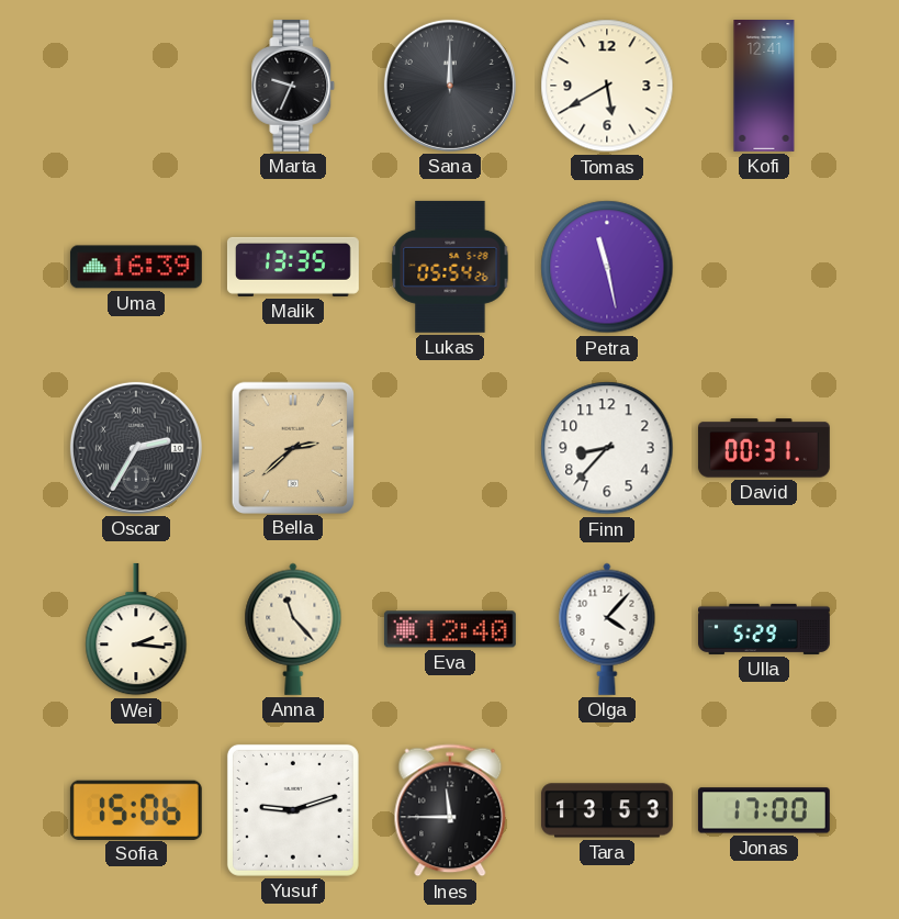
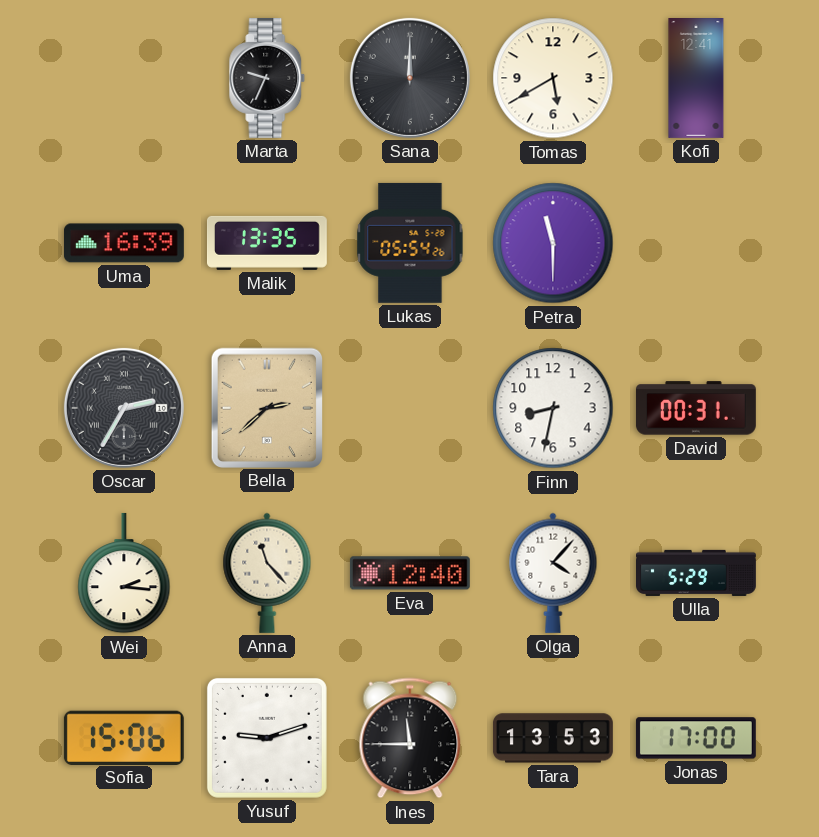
Petra: 11:28 -> 11:30 (553, 243)
Finn: 8:37 -> 8:32 (553, 408)
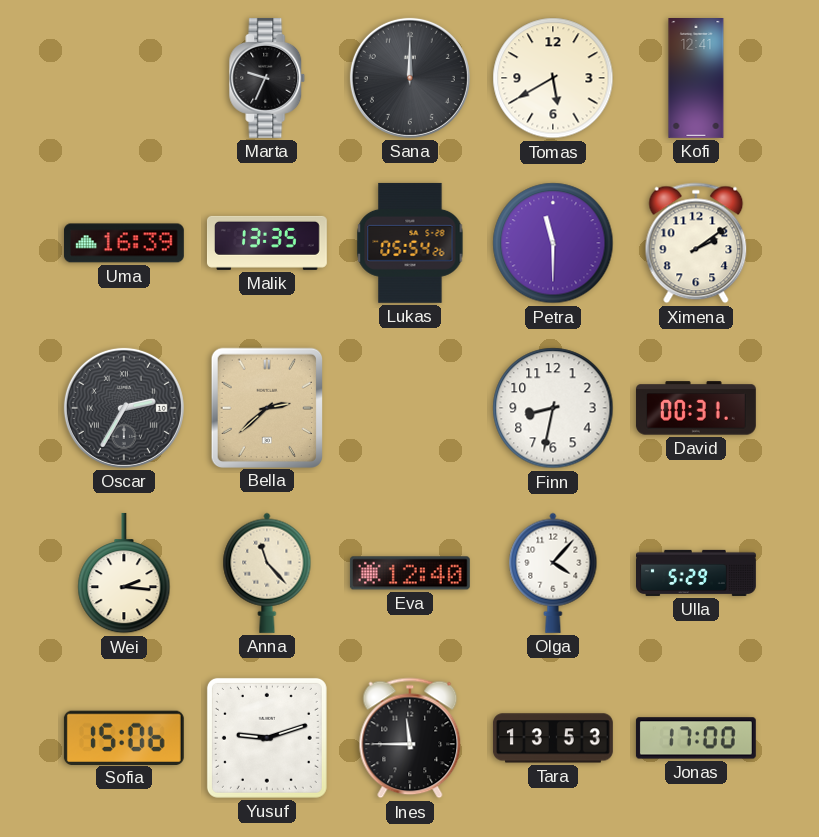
Ximena: none -> 2:09 (696, 243)
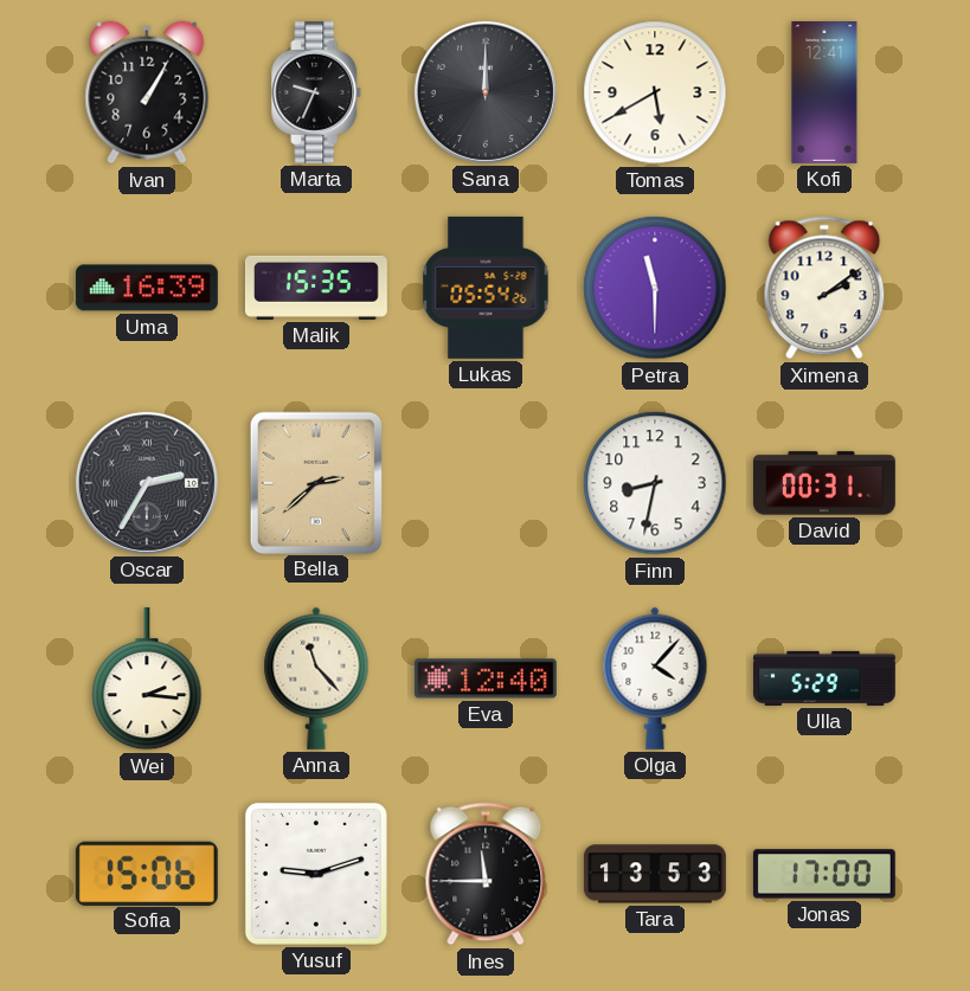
Ivan: none -> 1:05 (147, 92)
Malik: 13:35 -> 15:35 (316, 288)
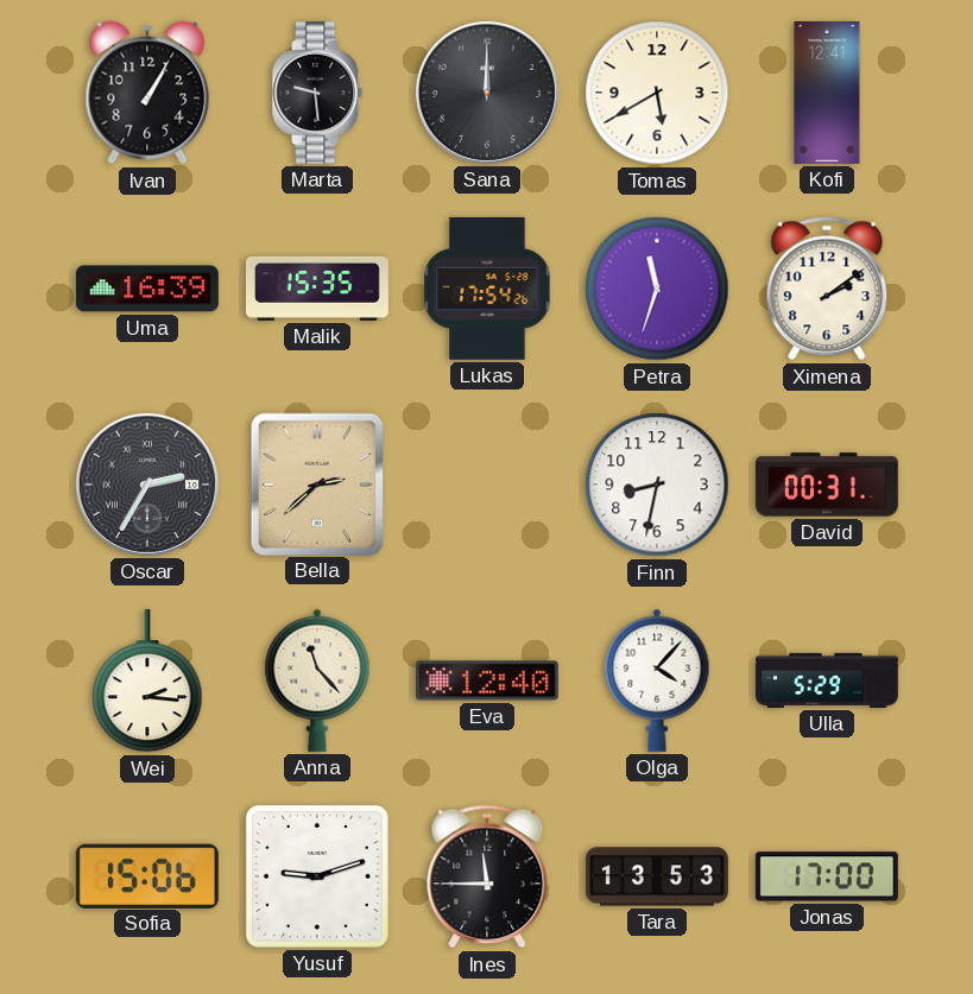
Marta: 9:34 -> 9:29 (317, 93)
Lukas: 05:54 -> 17:54 (487, 289)
Petra: 11:30 -> 11:33 (657, 289)
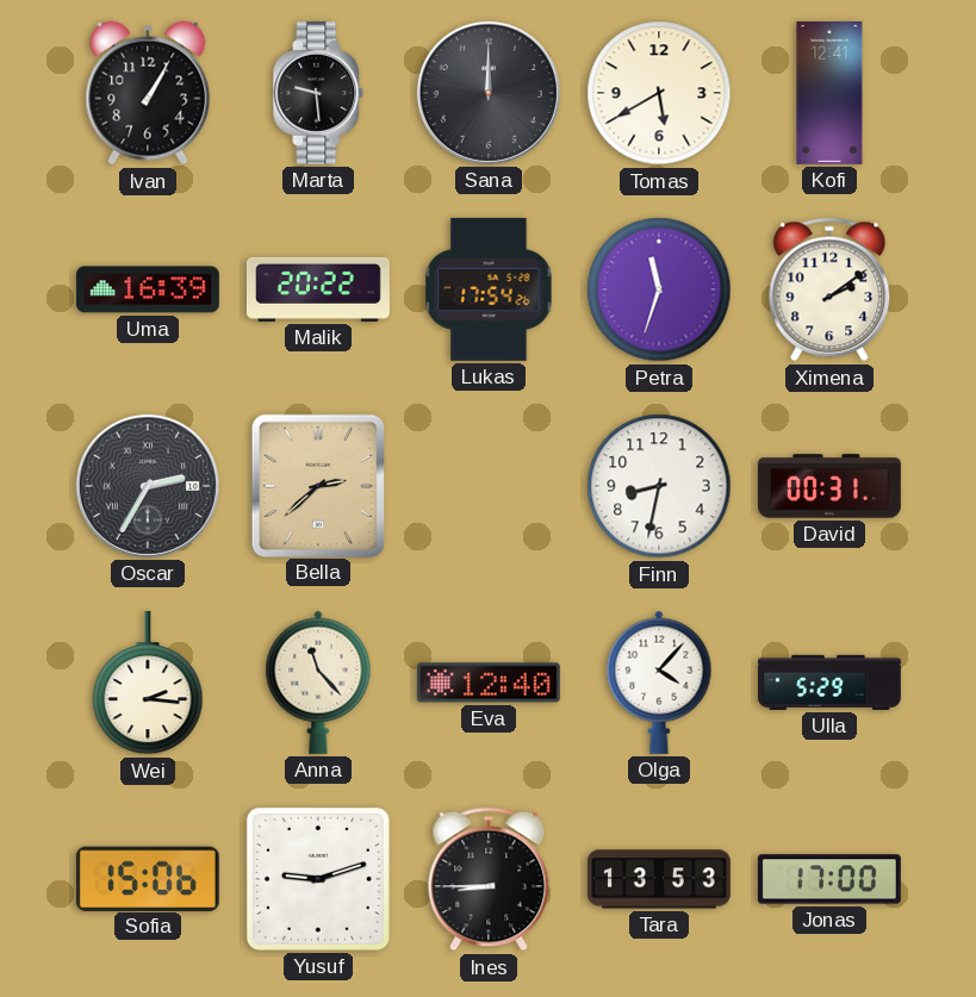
Malik: 15:35 -> 20:22 (318, 289)
Ines: 11:45 -> 8:45 (489, 879)
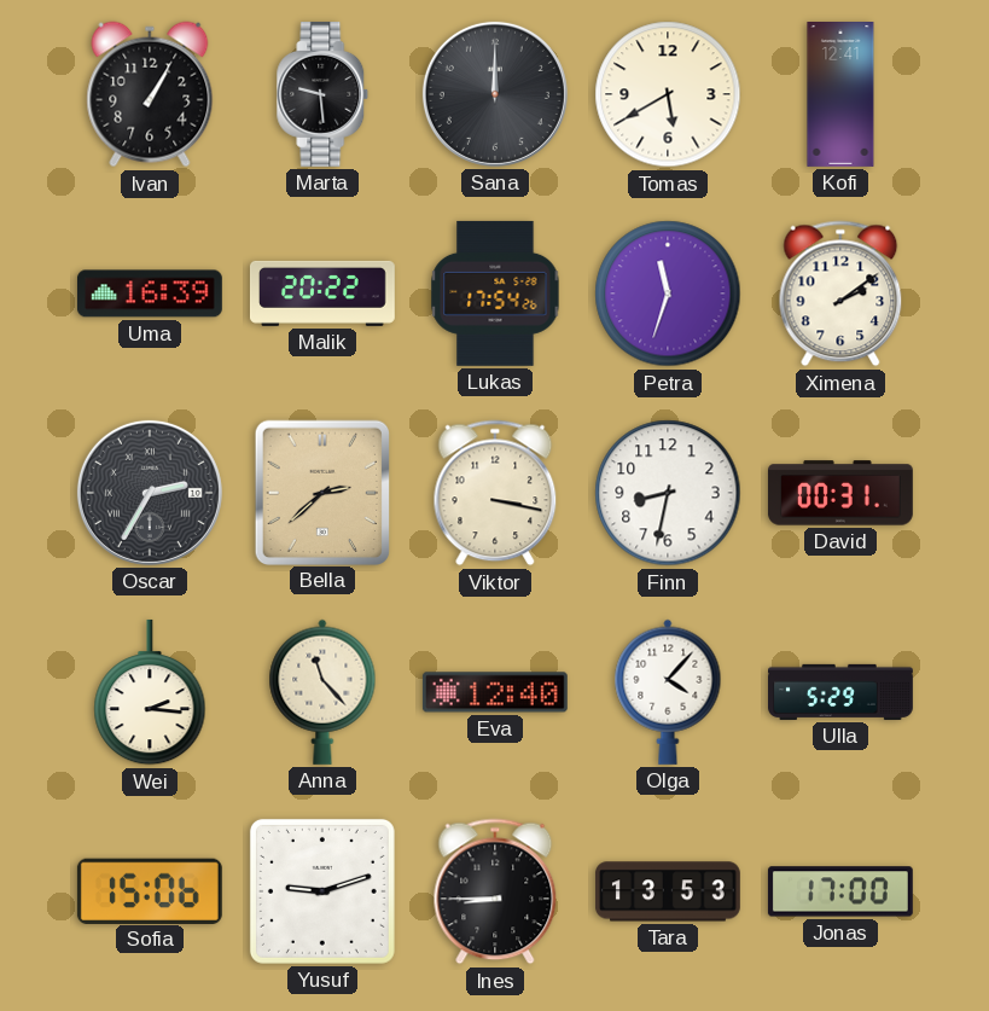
Viktor: none -> 3:17 (495, 493)
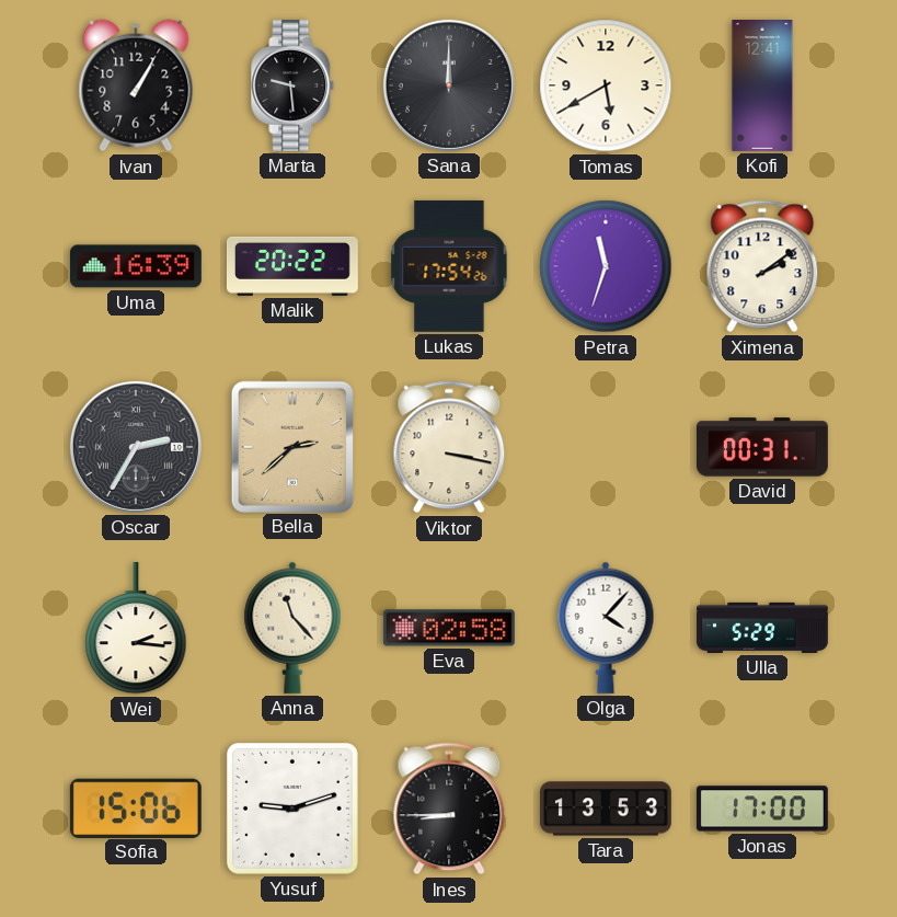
Finn: 8:32 -> none (668, 493)
Eva: 12:40 -> 02:58 (449, 628)
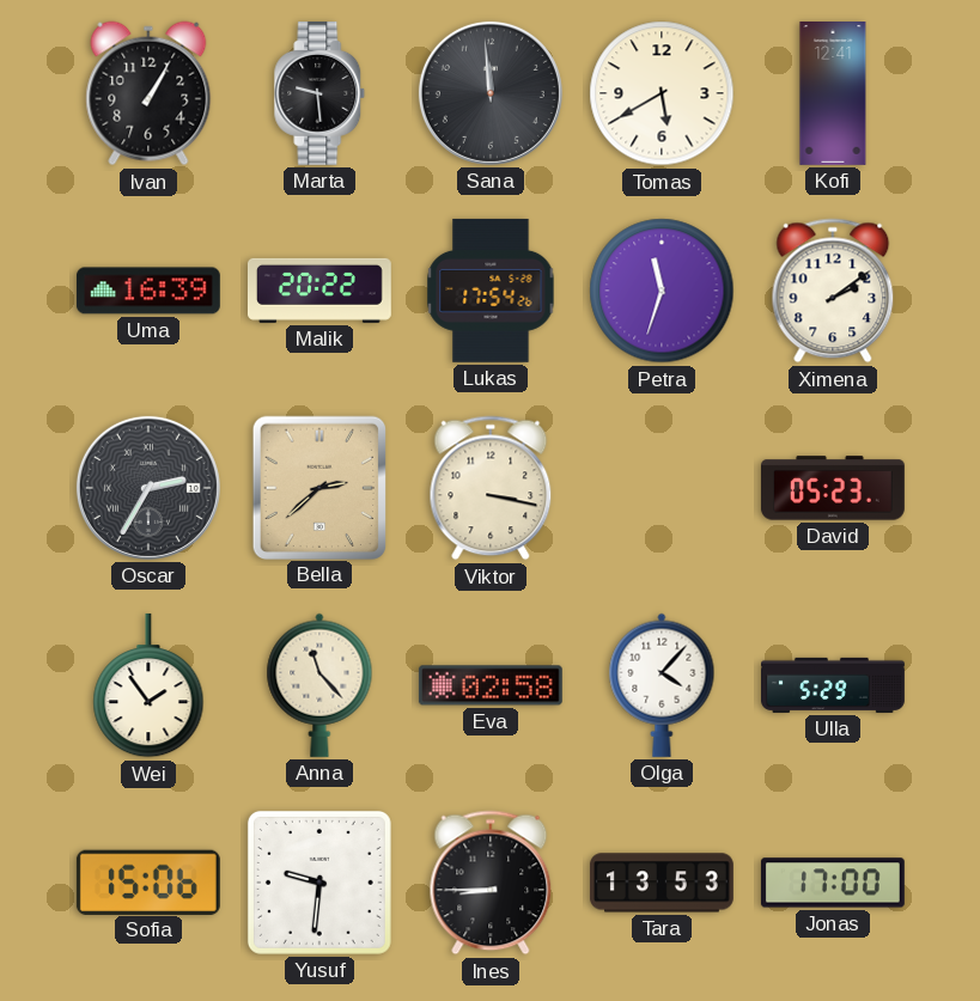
Sana: 12:00 -> 11:59 (491, 93)
David: 00:31 -> 05:23 (833, 488)
Wei: 2:16 -> 1:54 (148, 685)
Yusuf: 9:12 -> 9:31 (319, 883)
